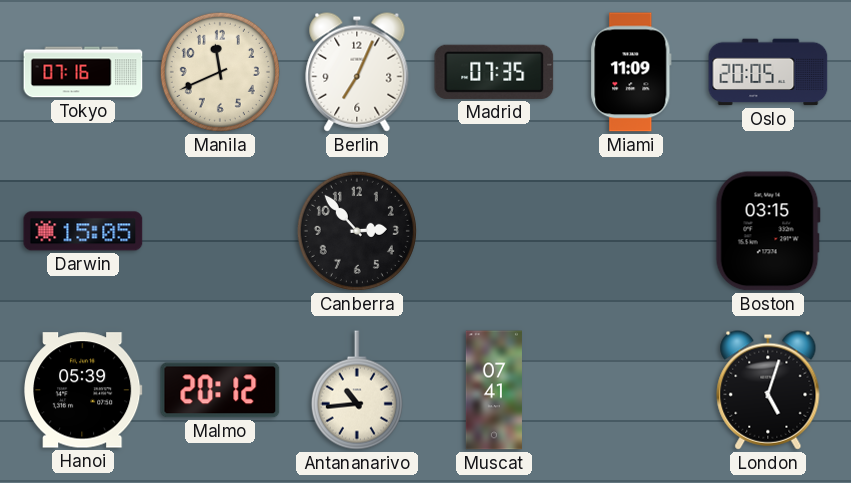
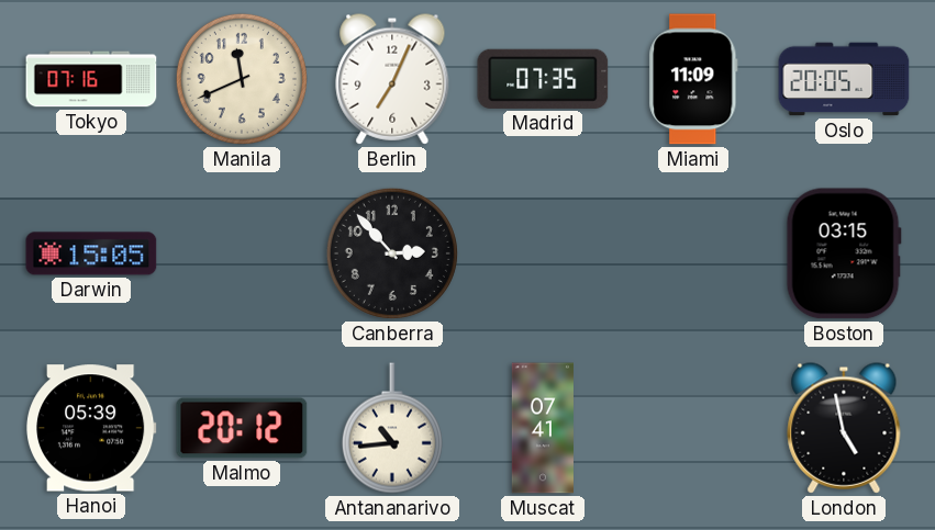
London: 5:03 -> 4:58 (844, 428)
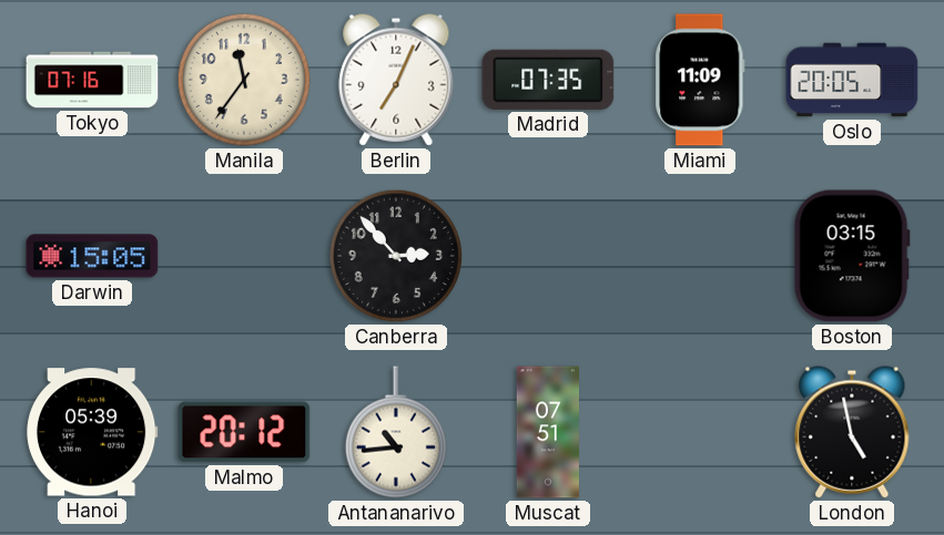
Manila: 11:41 -> 11:36 (244, 80)
Muscat: 07:41 -> 07:51 (547, 432)
